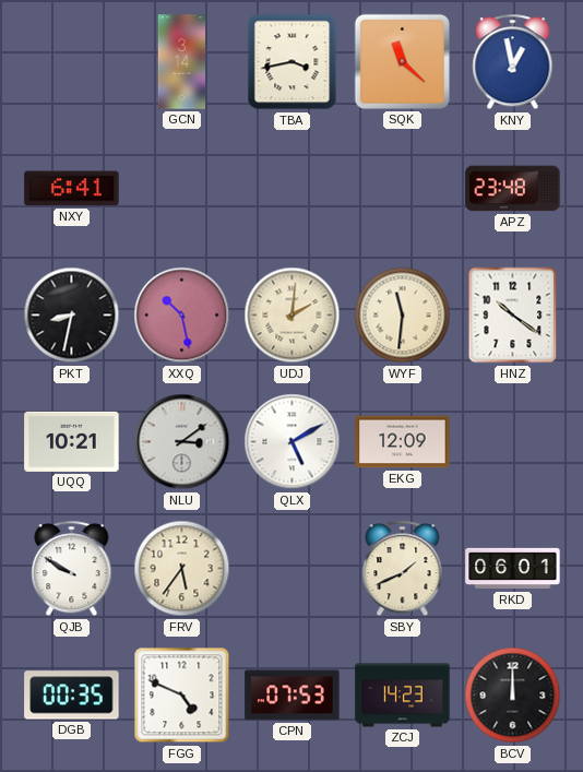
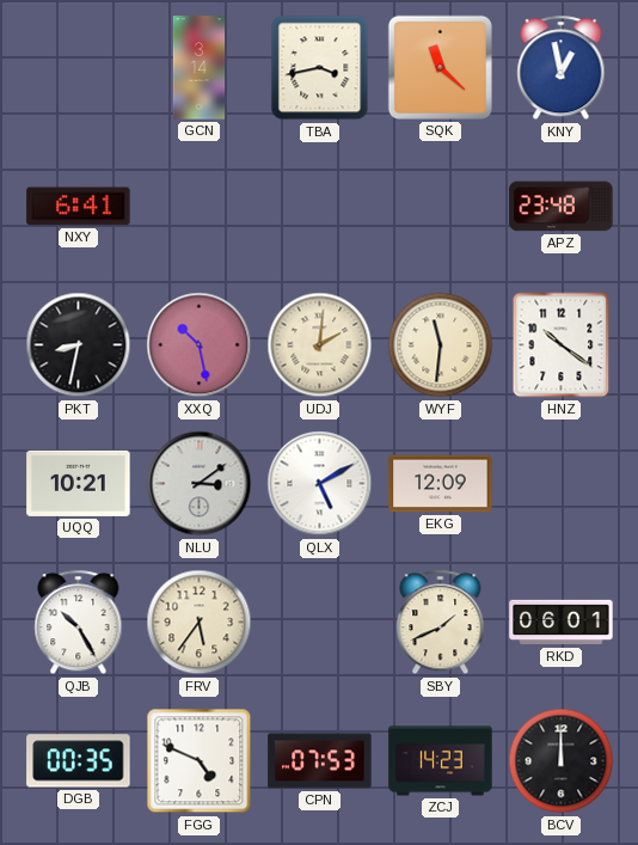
QJB: 9:50 -> 10:25 (79, 623)
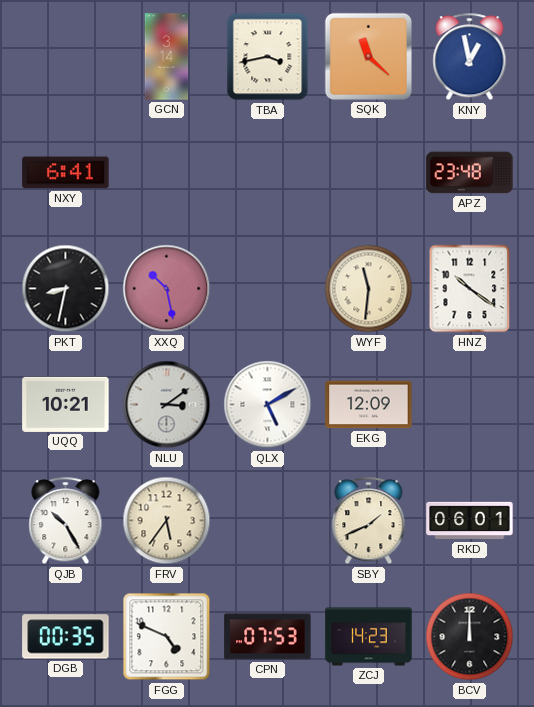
UDJ: 2:01 -> none (320, 345)
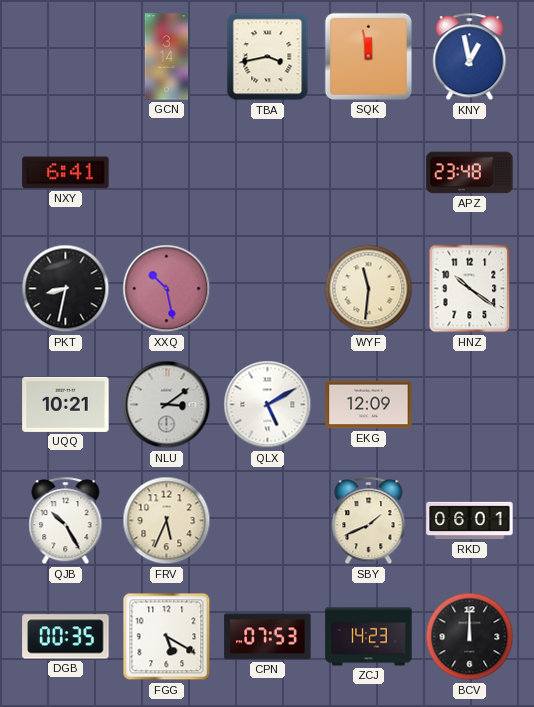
SQK: 11:22 -> 11:58 (368, 56)
FRV: 5:36 -> 5:34 (167, 521)
FGG: 4:49 -> 5:20 (167, 637)
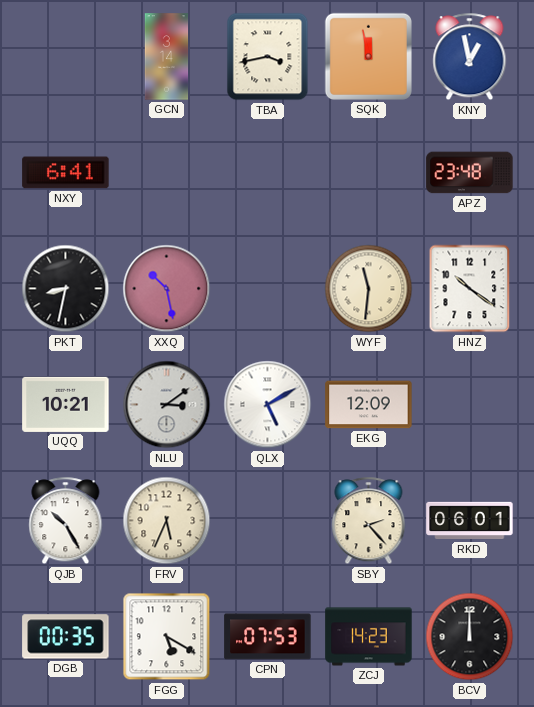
SBY: 1:41 -> 2:23 (369, 521)
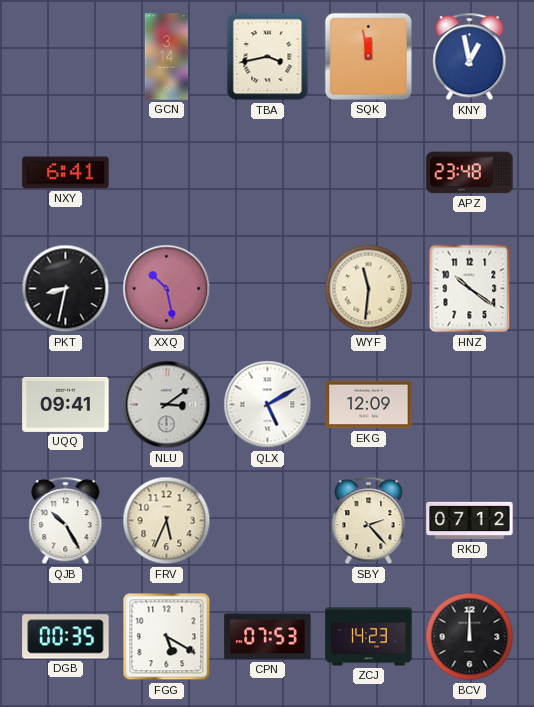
UQQ: 10:21 -> 09:41 (66, 404)
RKD: 06:01 -> 07:12 (470, 521)
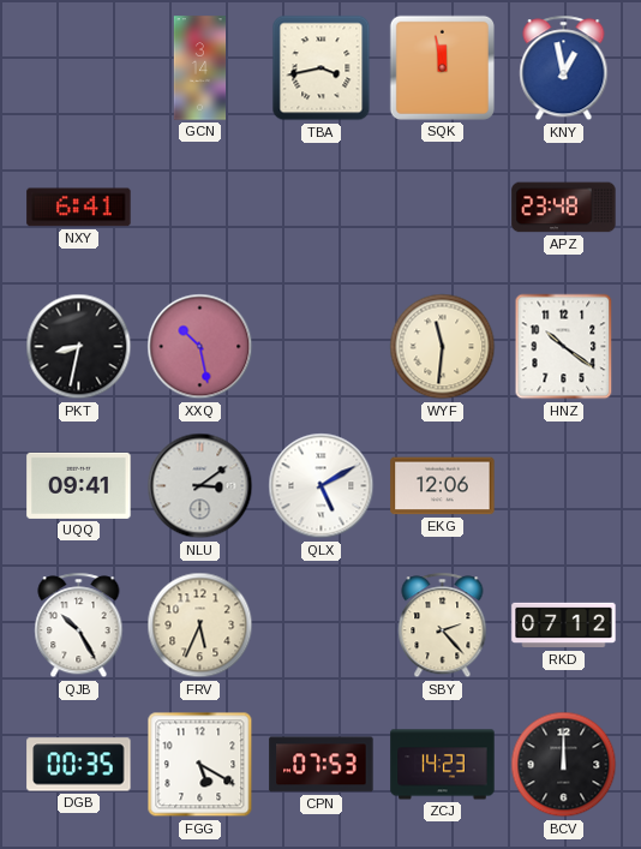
EKG: 12:09 -> 12:06 (443, 486)
